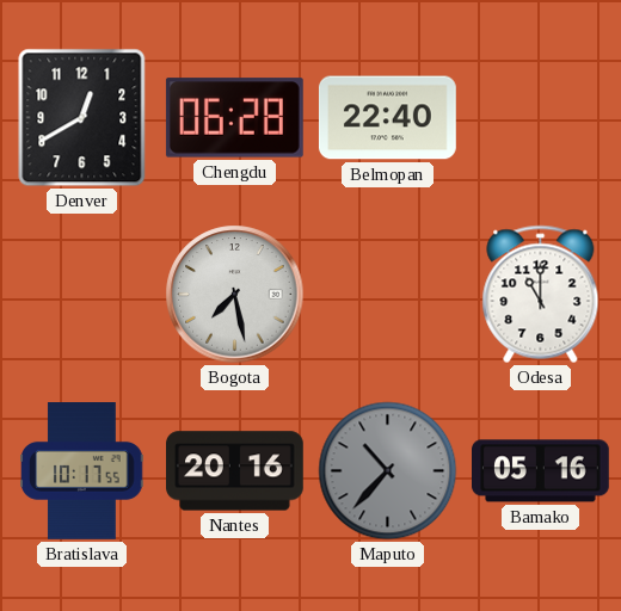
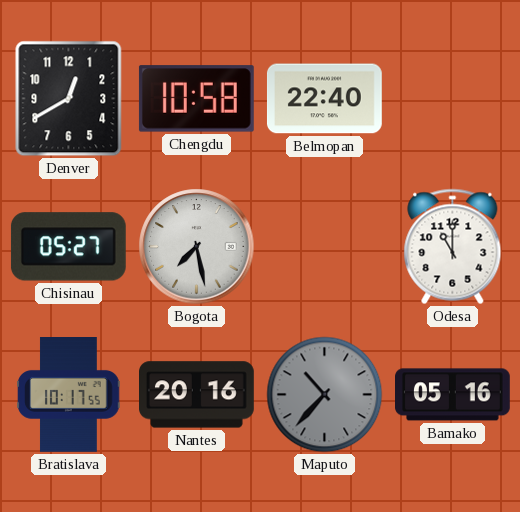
Chengdu: 06:28 -> 10:58 (196, 99)
Chisinau: none -> 05:27 (68, 247)
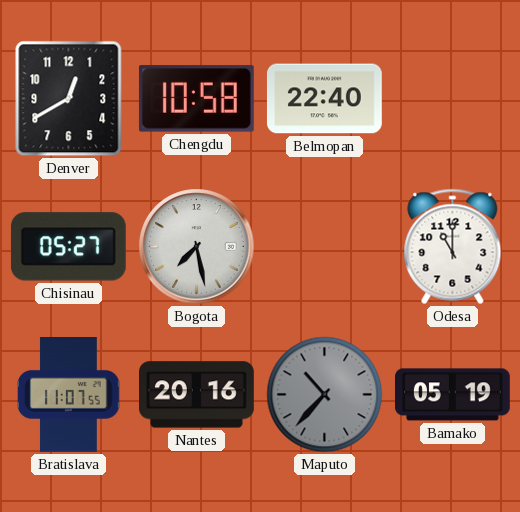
Bratislava: 10:17 -> 11:07 (69, 395)
Bamako: 05:16 -> 05:19 (453, 395)
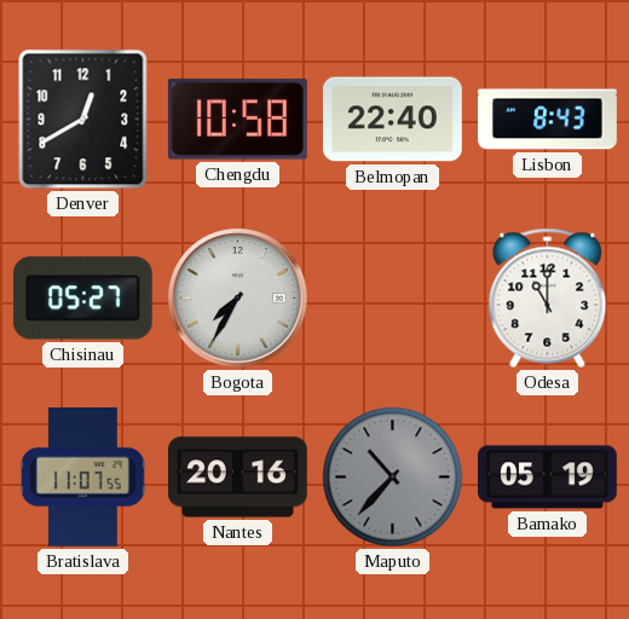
Lisbon: none -> 8:43 (548, 120)
Bogota: 7:28 -> 7:35 (238, 299)
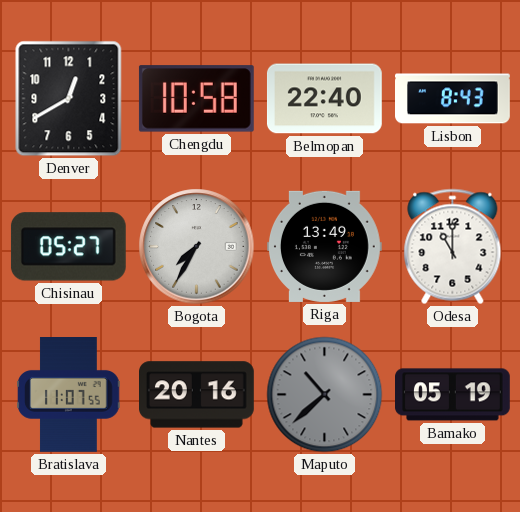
Riga: none -> 13:49 (325, 246)
Maputo: 10:37 -> 10:38 (325, 395)
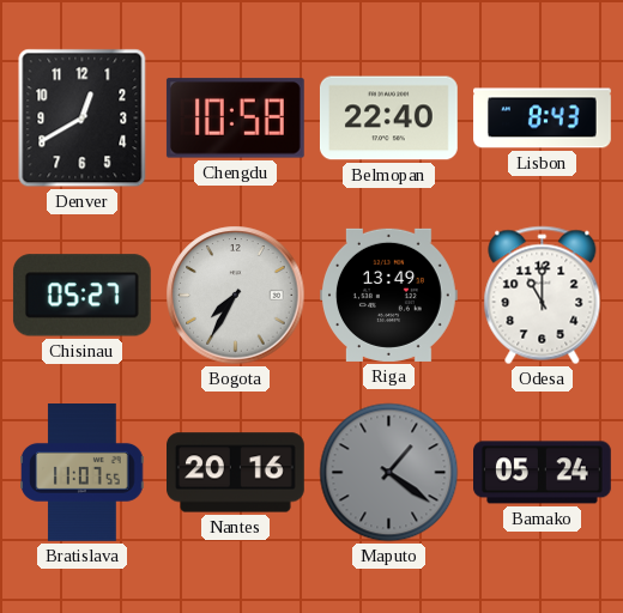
Maputo: 10:38 -> 1:21 (389, 473)
Bamako: 05:19 -> 05:24 (543, 473)
